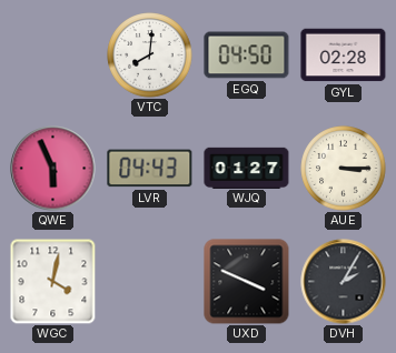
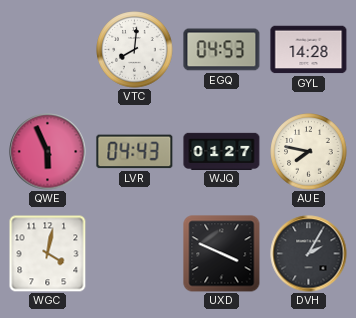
EGQ: 04:50 -> 04:53 (222, 50)
GYL: 02:28 -> 14:28 (309, 50)
AUE: 3:15 -> 7:47 (309, 152)
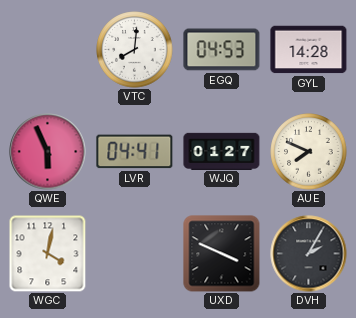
LVR: 04:43 -> 04:41 (135, 152)
AUE: 7:47 -> 7:49 (309, 152)
